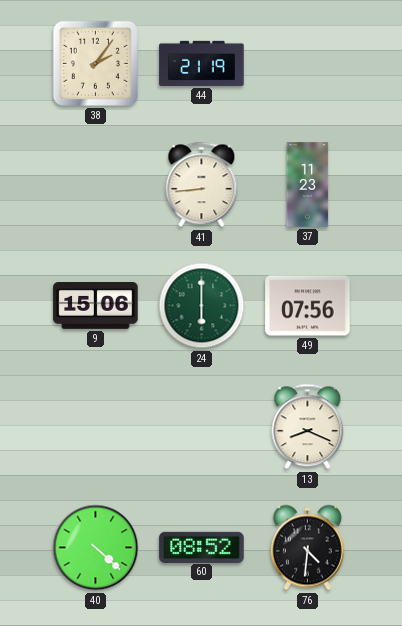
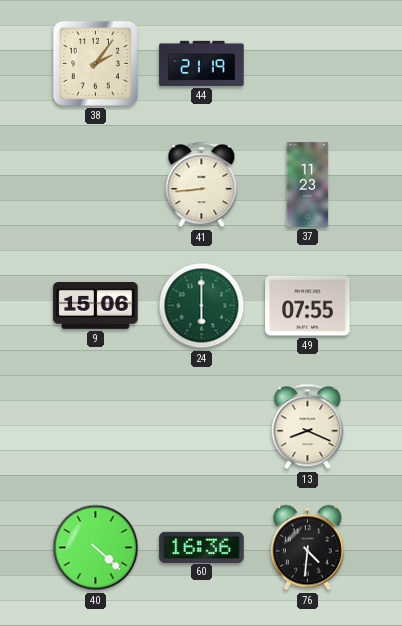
49: 07:56 -> 07:55 (308, 306)
60: 08:52 -> 16:36 (202, 547)
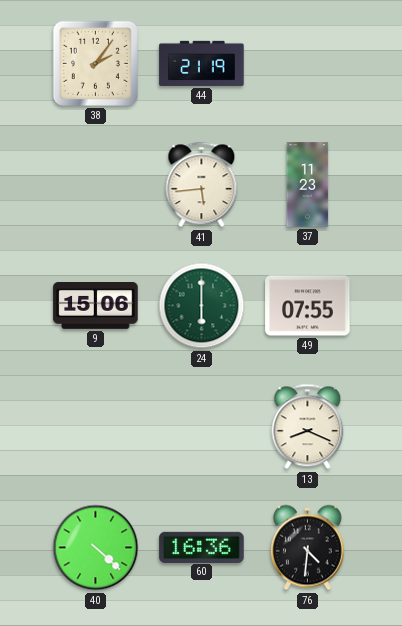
41: 8:44 -> 5:44 (202, 185)
